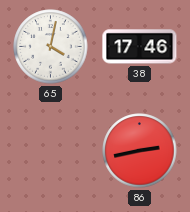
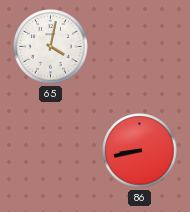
38: 17:46 -> none (140, 47)
86: 2:43 -> 8:43 (140, 151)
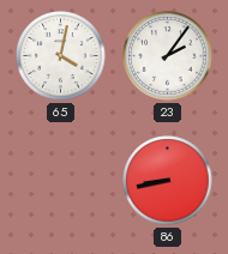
23: none -> 2:06 (168, 56)
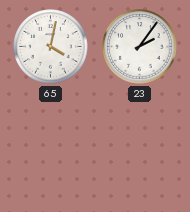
86: 8:43 -> none (168, 181)
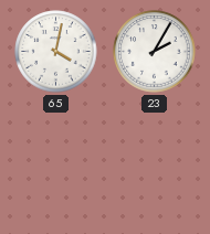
23: 2:06 -> 2:05 (155, 52)
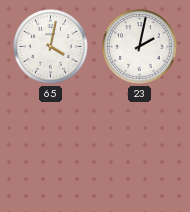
23: 2:05 -> 2:02 (140, 47)
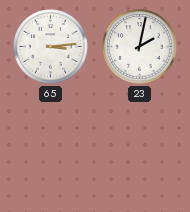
65: 4:02 -> 3:14 (51, 47)
